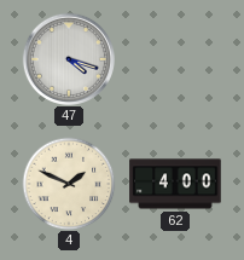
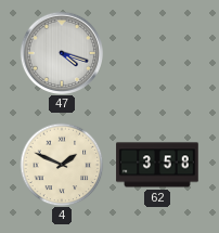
62: 4:00 -> 3:58 (157, 165)
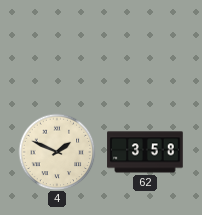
47: 4:18 -> none (62, 53)
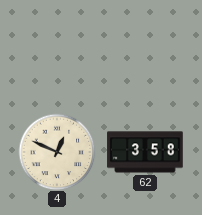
4: 1:49 -> 12:49 (57, 152)
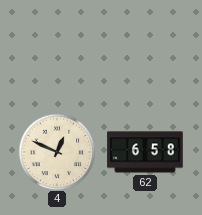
62: 3:58 -> 6:58 (145, 152)
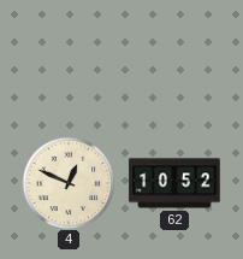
62: 6:58 -> 10:52 (174, 183)
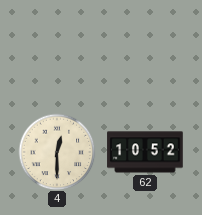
4: 12:49 -> 12:30 (57, 152)
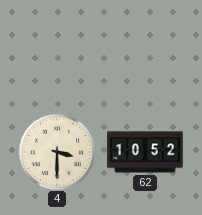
4: 12:30 -> 3:30 (57, 152)
